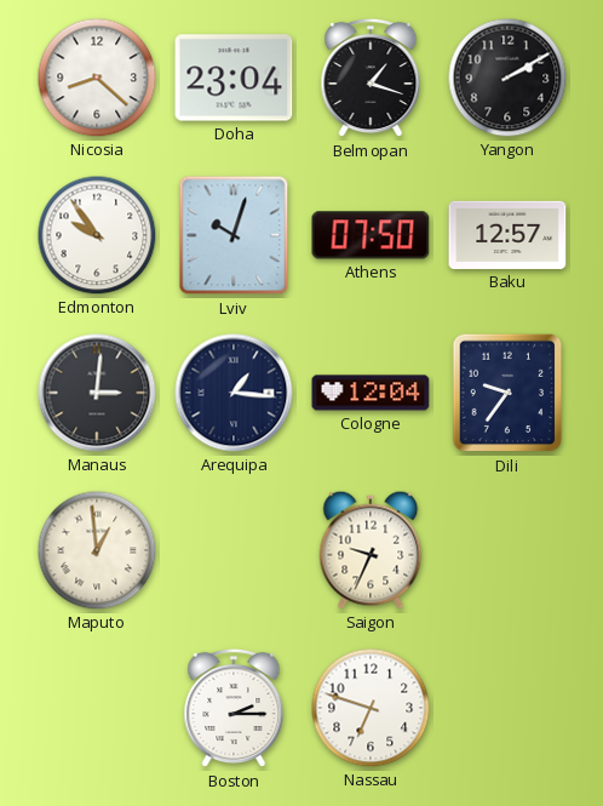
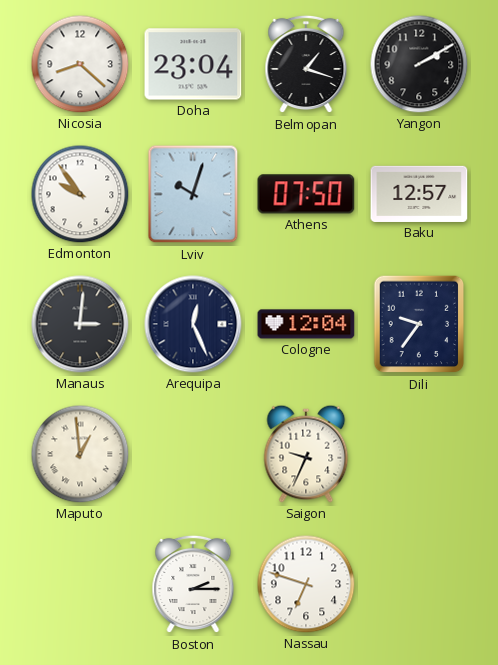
Arequipa: 1:16 -> 12:26 (193, 324)
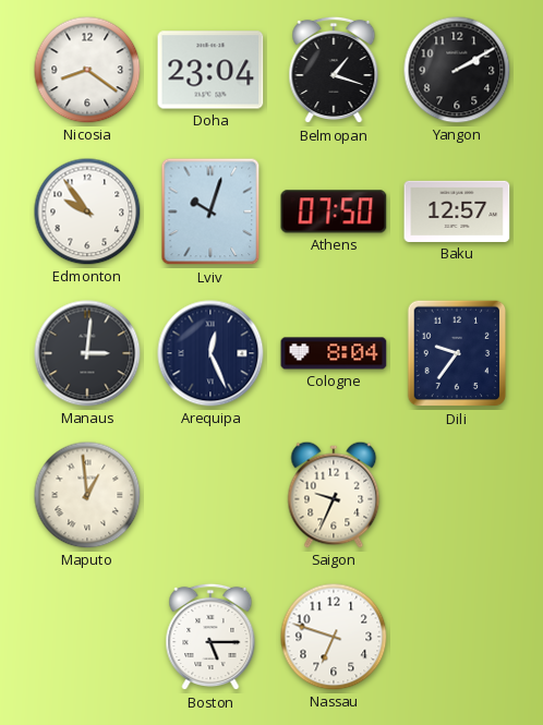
Nicosia: 8:22 -> 8:21 (87, 70)
Cologne: 12:04 -> 8:04 (334, 353)
Boston: 2:15 -> 5:15 (210, 637)
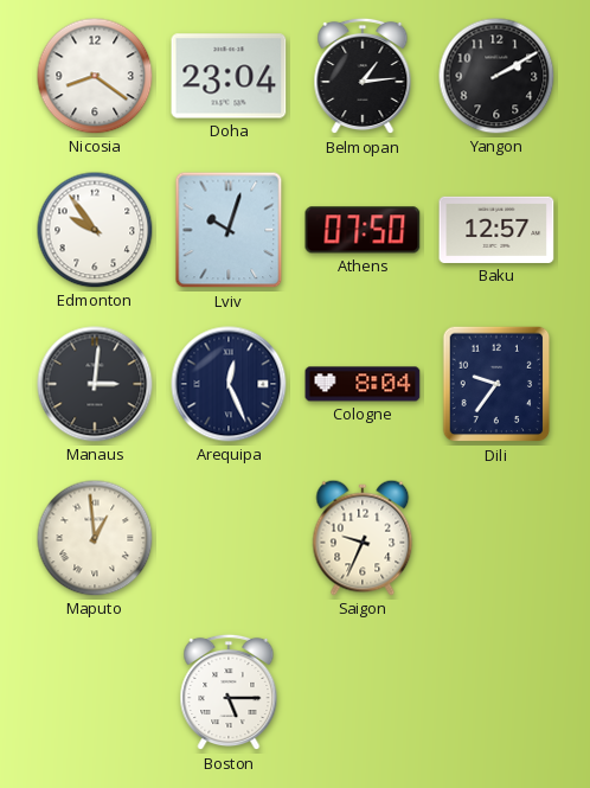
Belmopan: 1:18 -> 1:14 (363, 76)
Nassau: 6:48 -> none (334, 637)
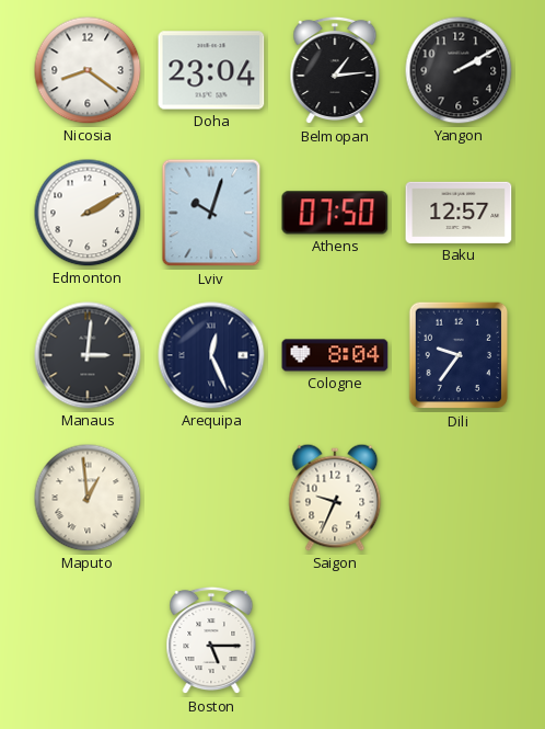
Edmonton: 9:54 -> 2:10 (88, 213)
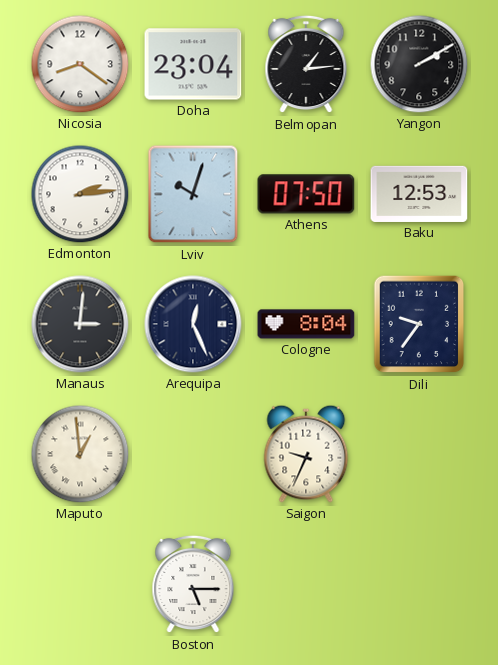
Edmonton: 2:10 -> 2:14 (80, 194)
Baku: 12:57 -> 12:53 (419, 194)
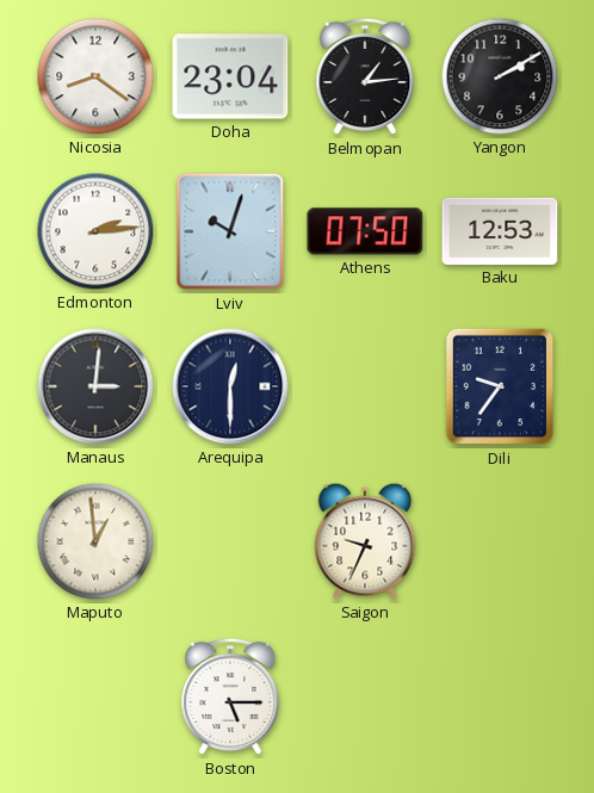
Arequipa: 12:26 -> 12:30 (230, 386)
Cologne: 8:04 -> none (306, 324)
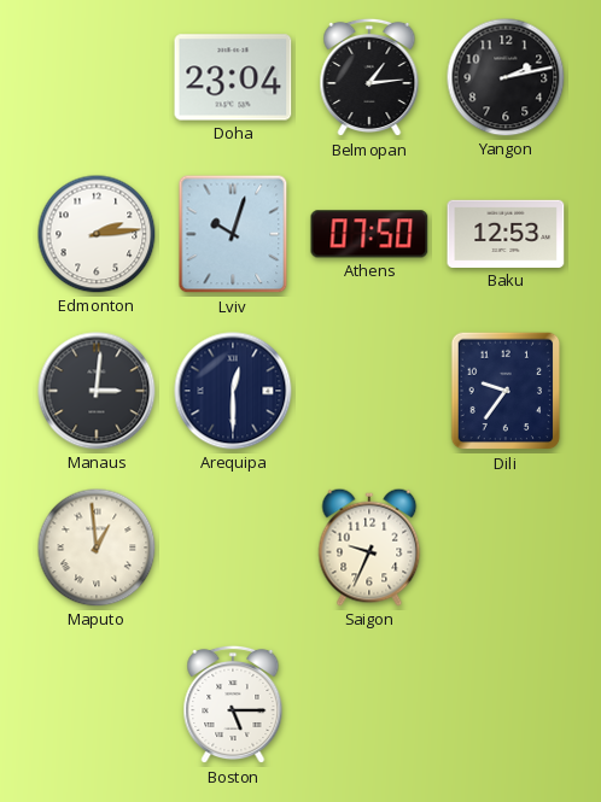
Nicosia: 8:21 -> none (95, 76)
Yangon: 2:10 -> 2:13 (506, 77)
